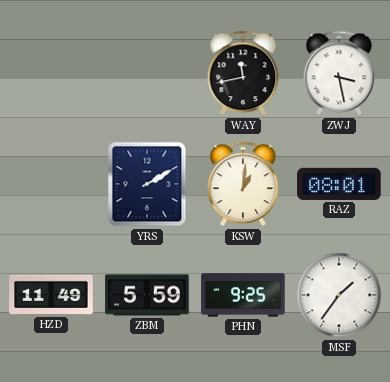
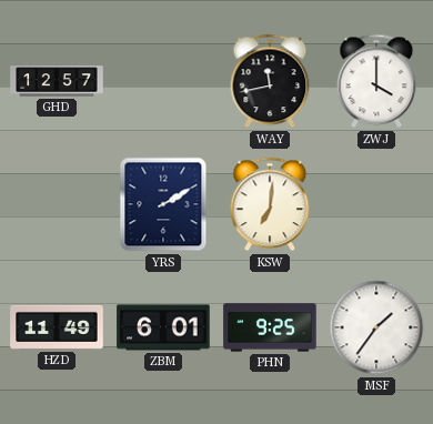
GHD: none -> 12:57 (57, 81)
ZWJ: 3:28 -> 4:00 (376, 81)
KSW: 1:01 -> 7:01 (270, 204)
RAZ: 08:01 -> none (339, 184)
ZBM: 5:59 -> 6:01 (163, 327)
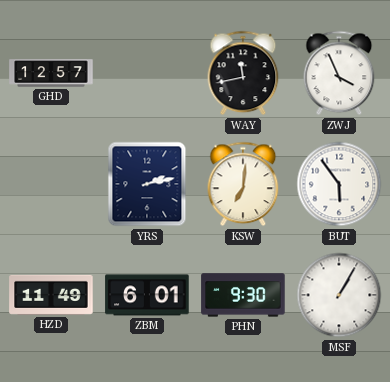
ZWJ: 4:00 -> 3:56 (339, 73)
YRS: 2:10 -> 2:13 (147, 184)
BUT: none -> 5:54 (339, 184)
PHN: 9:25 -> 9:30 (243, 295)
MSF: 1:36 -> 1:05 (339, 295)
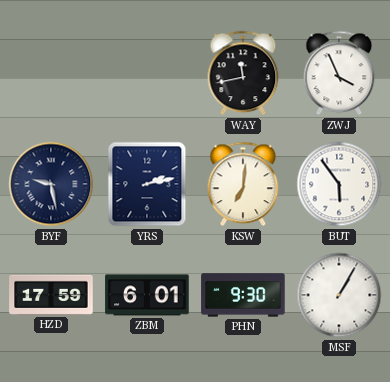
GHD: 12:57 -> none (51, 73)
BYF: none -> 9:28 (51, 184)
HZD: 11:49 -> 17:59 (51, 295)
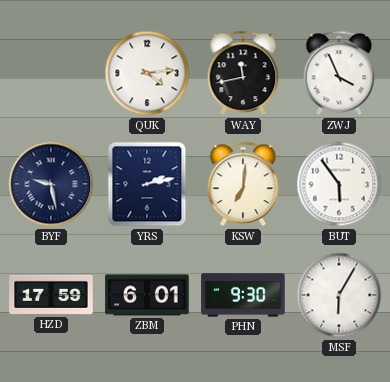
QUK: none -> 4:14 (147, 73)
MSF: 1:05 -> 6:05 (339, 295)
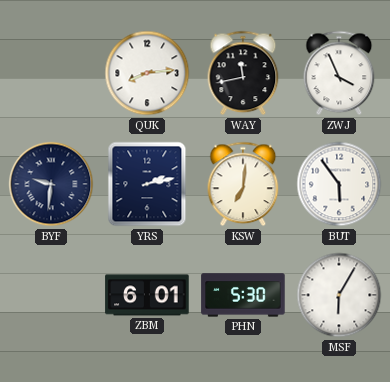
QUK: 4:14 -> 8:14 (147, 73)
BYF: 9:28 -> 9:31 (51, 184)
HZD: 17:59 -> none (51, 295)
PHN: 9:30 -> 5:30 (243, 295)
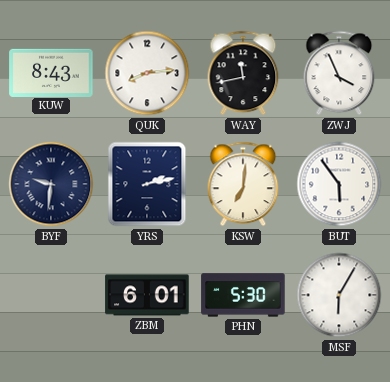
KUW: none -> 8:43 (51, 72)
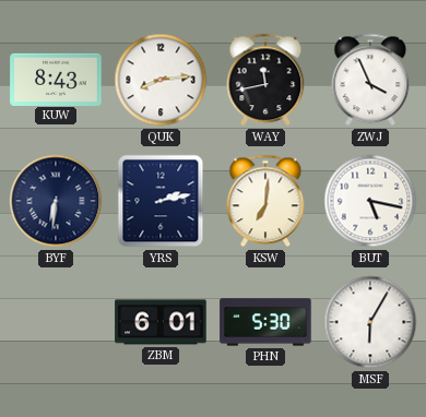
BYF: 9:31 -> 6:31 (56, 201)
BUT: 5:54 -> 5:17 (370, 201)
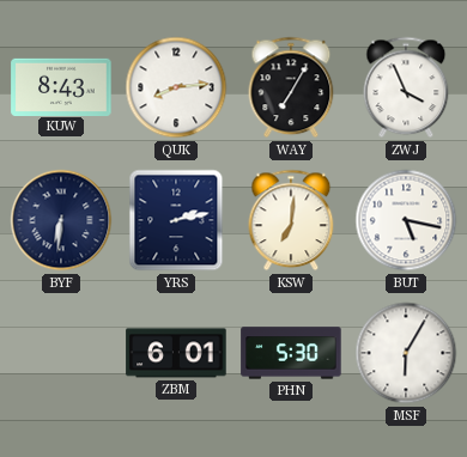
WAY: 11:43 -> 7:05 (291, 87)
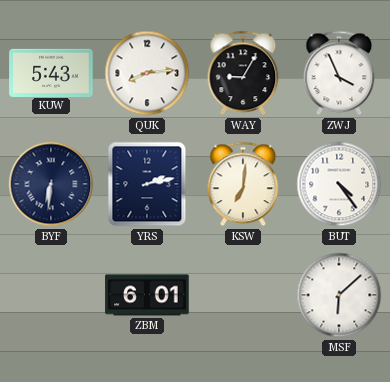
KUW: 8:43 -> 5:43 (51, 72)
WAY: 7:05 -> 9:05 (243, 73)
BUT: 5:17 -> 4:24 (339, 184)
PHN: 5:30 -> none (291, 353)
MSF: 6:05 -> 6:08 (339, 295)
